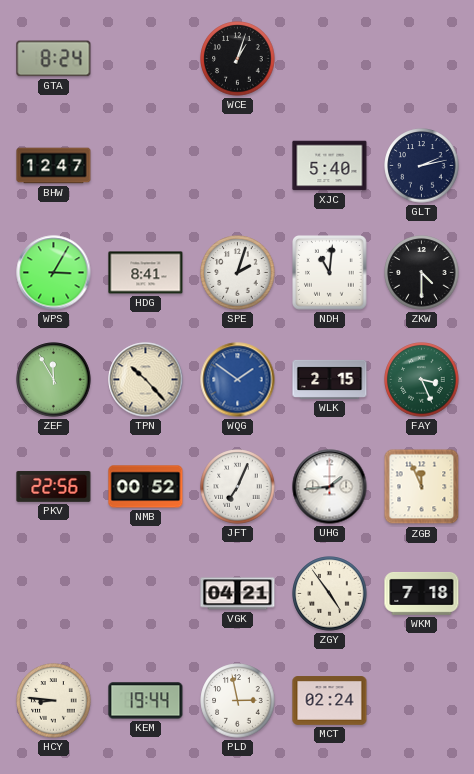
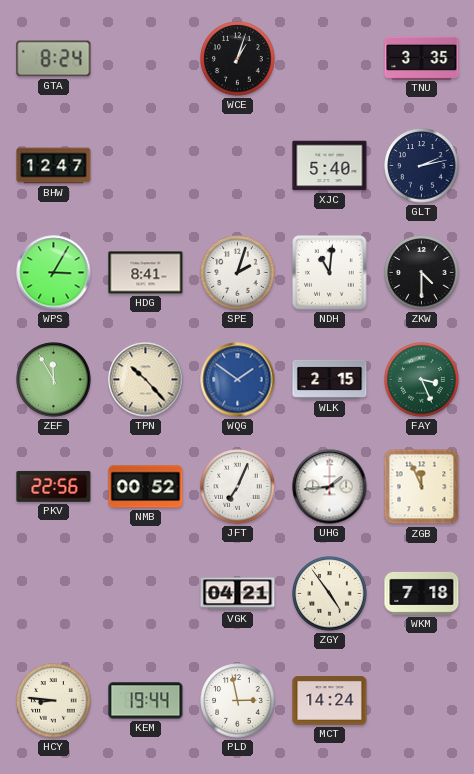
TNU: none -> 3:35 (422, 58)
MCT: 02:24 -> 14:24 (330, 701)
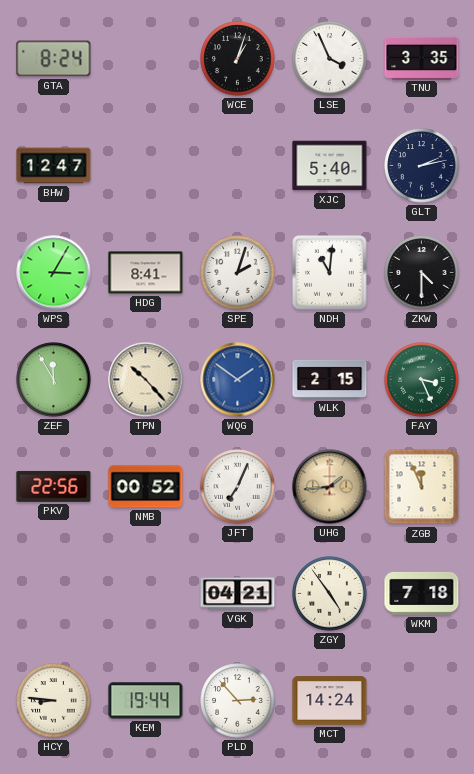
LSE: none -> 3:56 (330, 59)
UHG dial: white -> champagne (330, 487)
PLD: 2:58 -> 2:53 (238, 701)
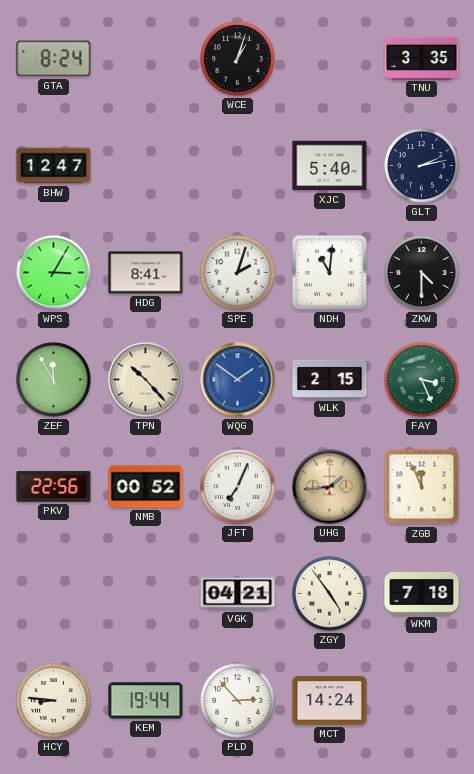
LSE: 3:56 -> none (330, 59)
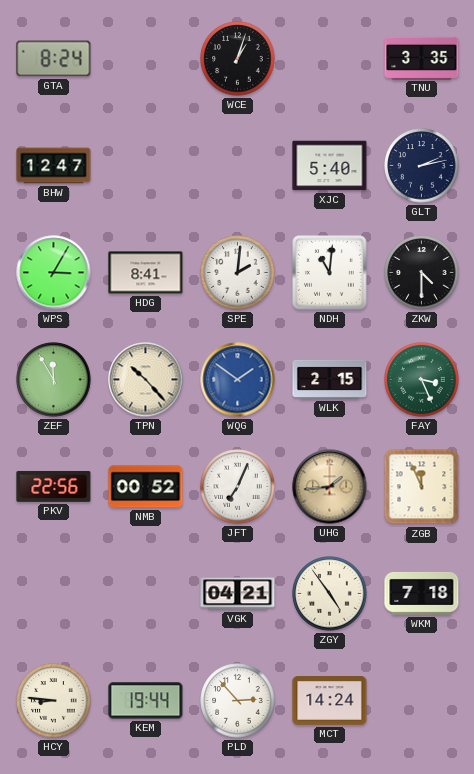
SPE: 2:03 -> 2:01 (238, 273)
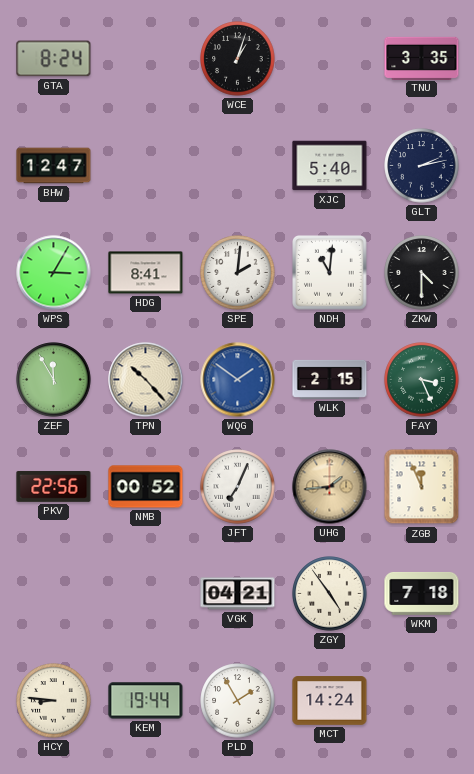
PLD: 2:53 -> 1:55 (238, 701)
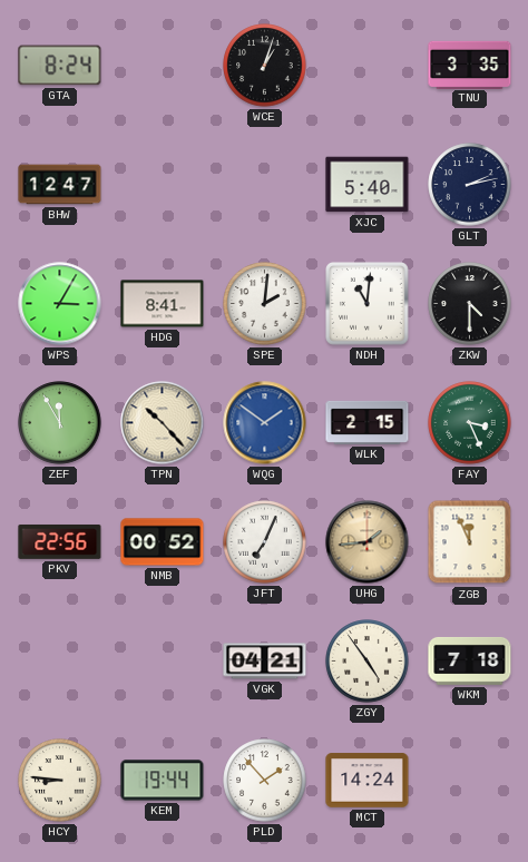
PLD: 1:55 -> 1:53 (265, 781)
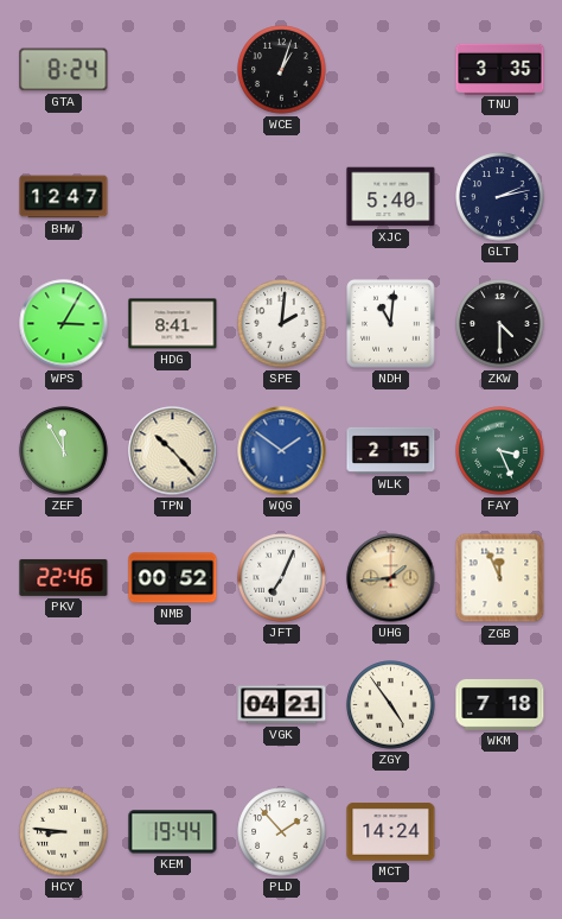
PKV: 22:56 -> 22:46 (64, 577)
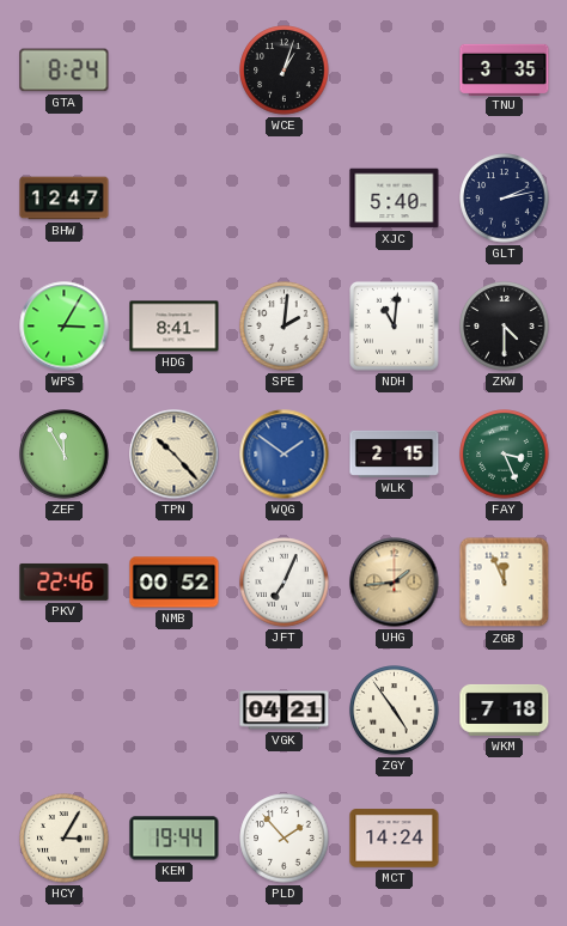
HCY: 8:46 -> 3:05 (65, 839)
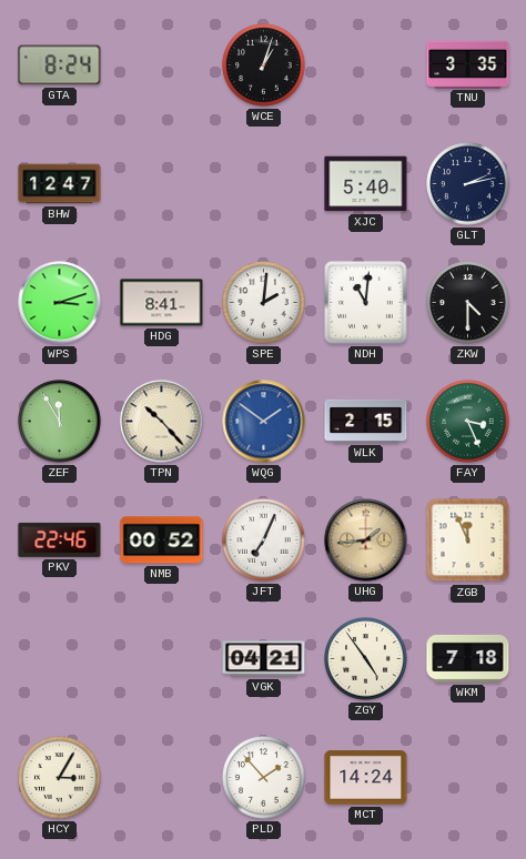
WPS: 3:05 -> 3:12 (60, 303)
KEM: 19:44 -> none (175, 839)
